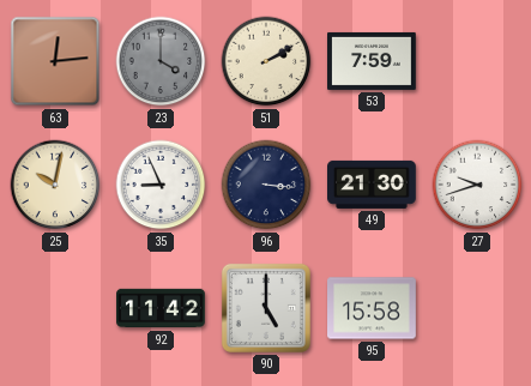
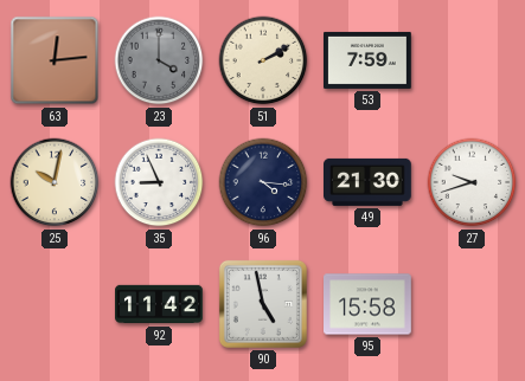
96: 3:16 -> 4:16 (263, 182)
90: 5:00 -> 4:58 (263, 304)
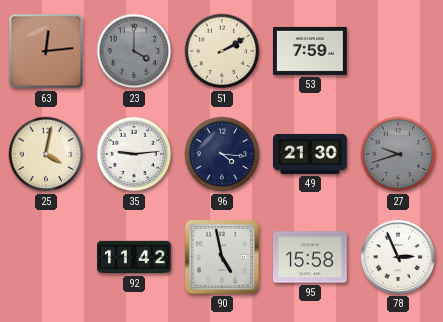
25: 10:02 -> 4:02 (46, 154)
35: 8:56 -> 9:14 (134, 154)
27 dial: white -> grey (398, 154)
78: none -> 2:56 (398, 257)
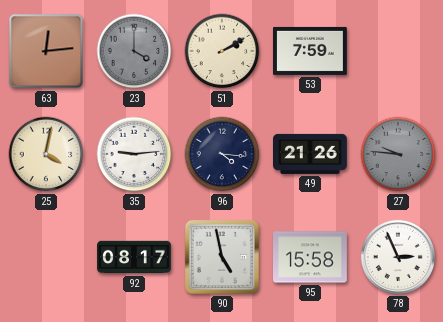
49: 21:30 -> 21:26 (311, 154)
27: 9:42 -> 9:46 (398, 154)
92: 11:42 -> 08:17 (134, 257)
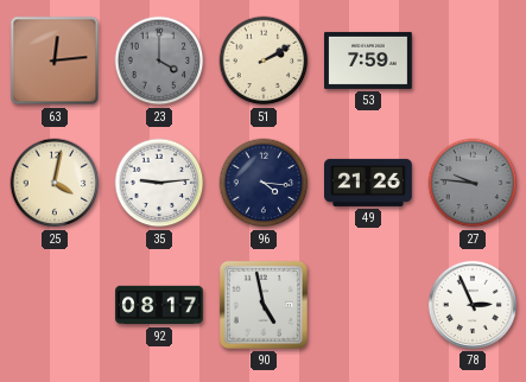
95: 15:58 -> none (310, 257)
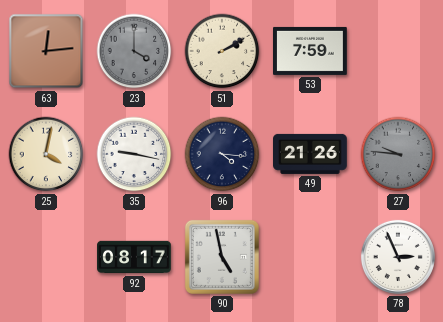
35: 9:14 -> 9:17 (134, 154)
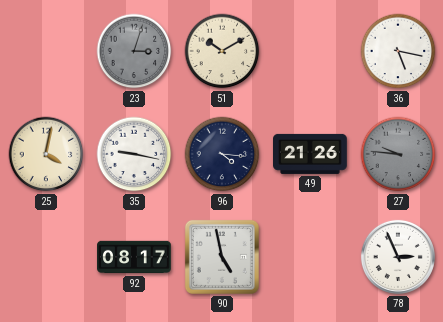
63: 12:14 -> none (46, 51)
23: 4:00 -> 3:03 (134, 51)
51: 2:10 -> 10:10 (222, 51)
53: 7:59 -> none (311, 51)
36: none -> 5:17 (398, 51)
